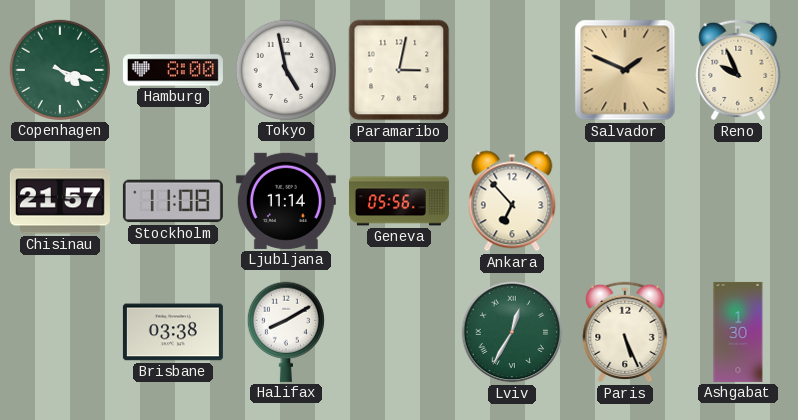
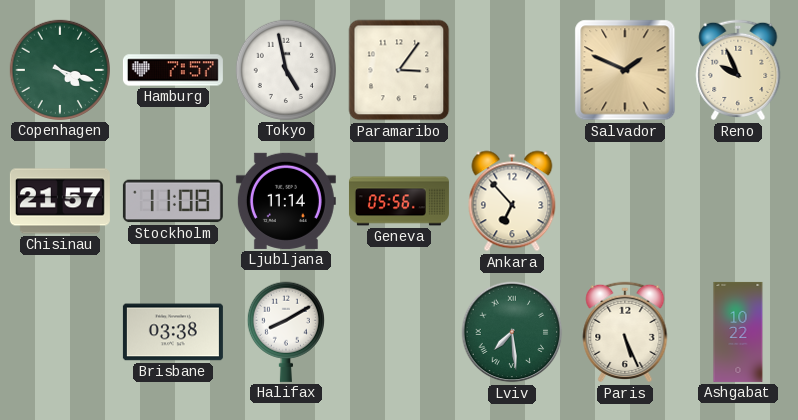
Hamburg: 8:00 -> 7:57 (173, 70)
Paramaribo: 3:02 -> 3:06 (399, 70)
Lviv: 12:35 -> 7:29 (512, 332)
Ashgabat: 1:30 -> 10:22 (738, 332)
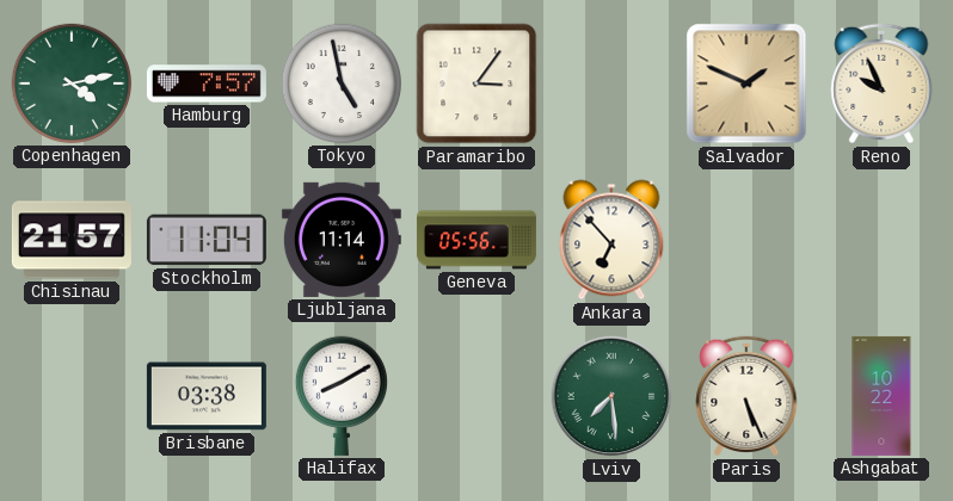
Copenhagen: 4:18 -> 4:13 (72, 83)
Stockholm: 11:08 -> 11:04 (207, 240)
